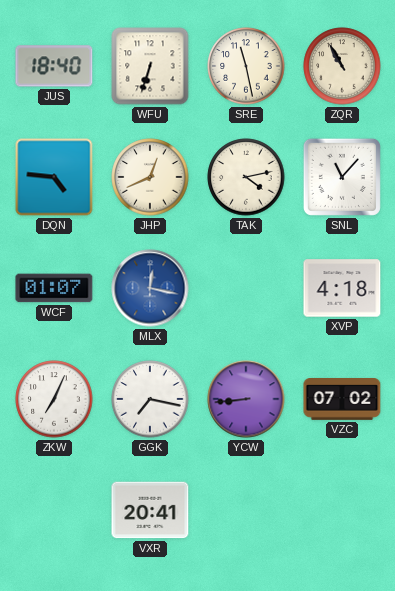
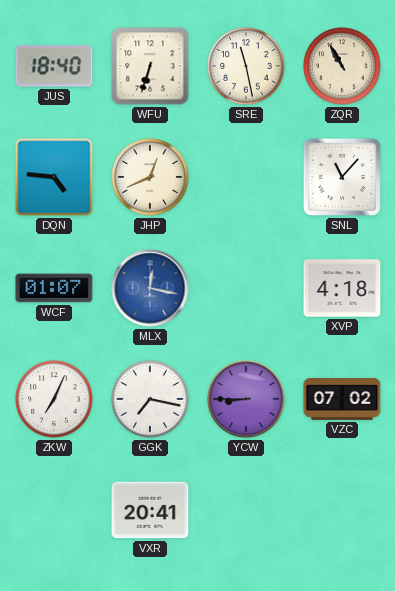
TAK: 4:13 -> none (246, 177)
YCW: 8:44 -> 8:45 (246, 399)
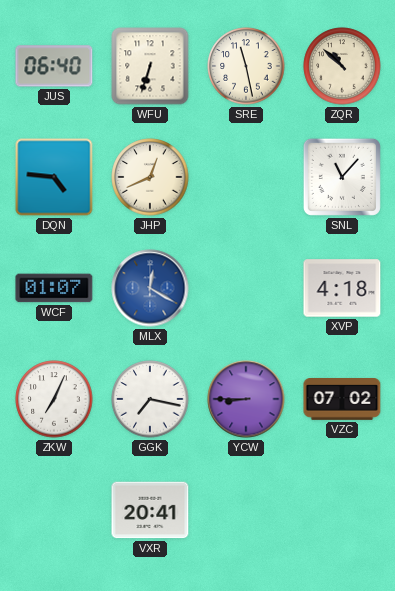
JUS: 18:40 -> 06:40 (54, 66)
ZQR: 10:55 -> 10:52 (342, 66)
MLX: 12:17 -> 12:20 (150, 288)
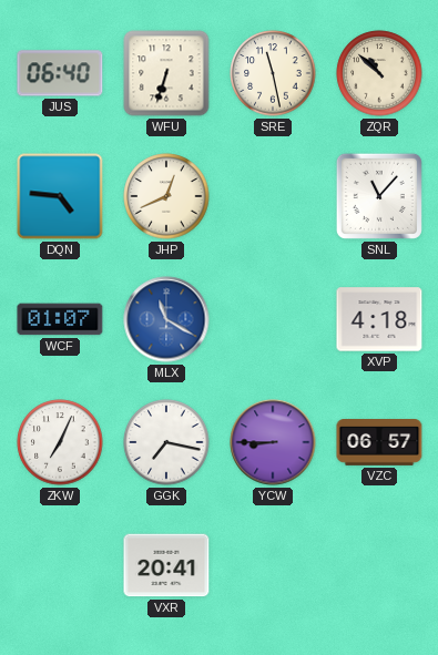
MLX: 12:20 -> 11:20 (166, 319)
VZC: 07:02 -> 06:57 (379, 443)
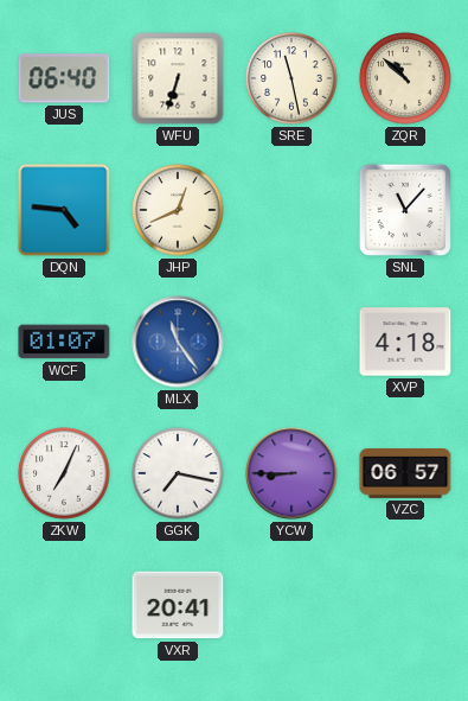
MLX: 11:20 -> 11:24 (178, 342)
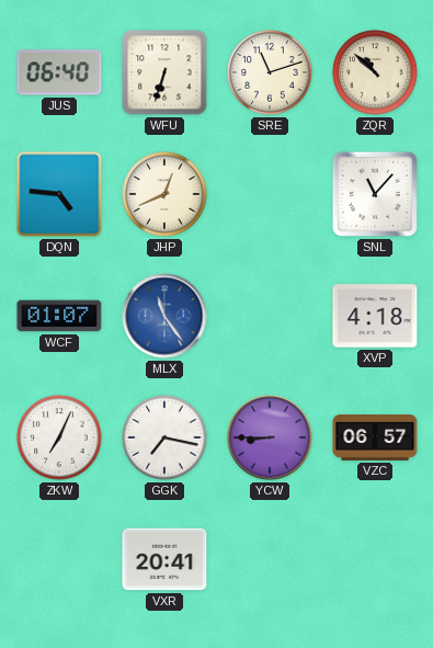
SRE: 11:28 -> 11:12 (270, 72)
